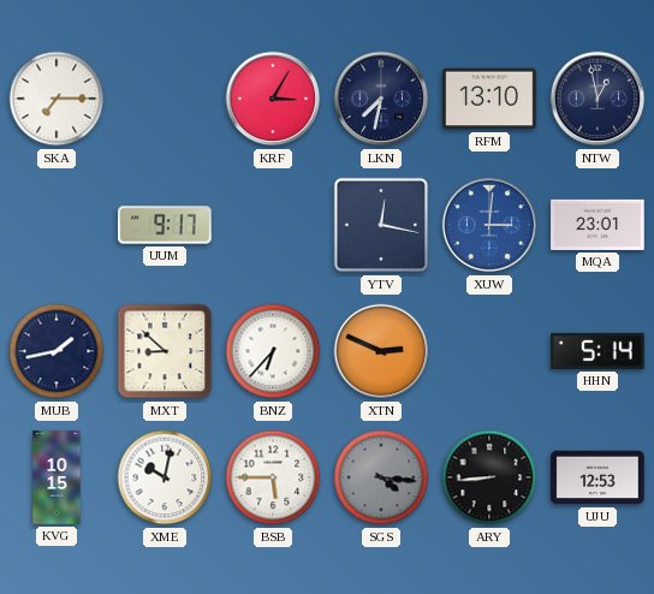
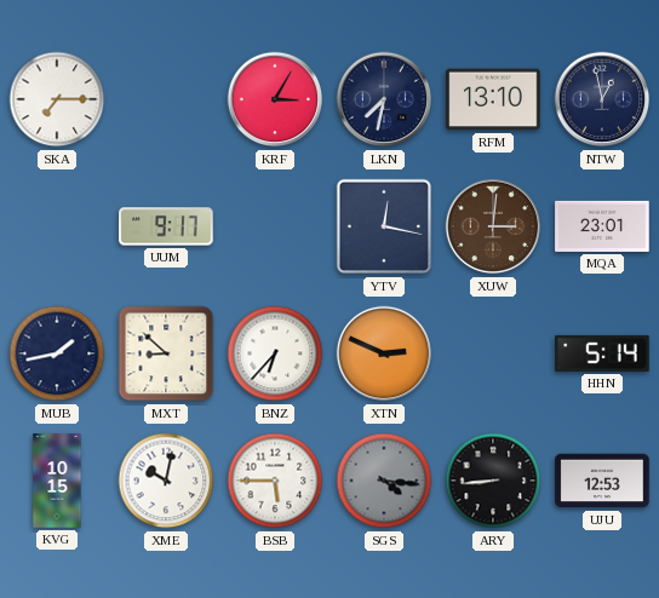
XUW dial: blue -> brown (493, 226)
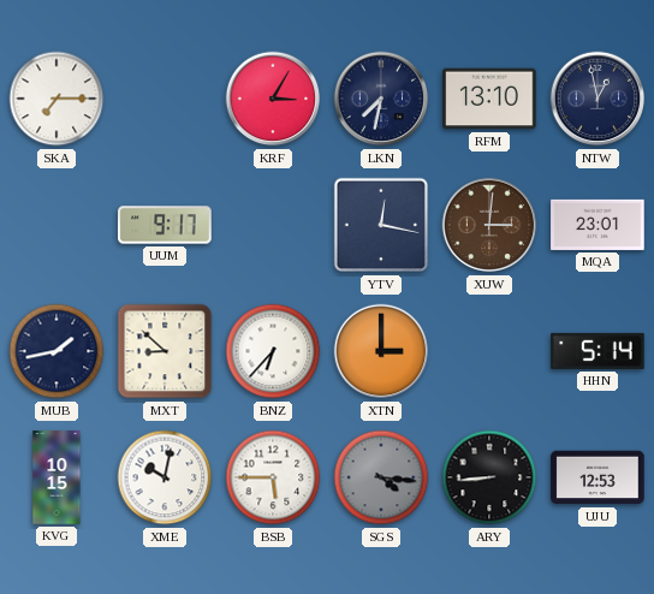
XTN: 2:49 -> 3:00 (381, 351)
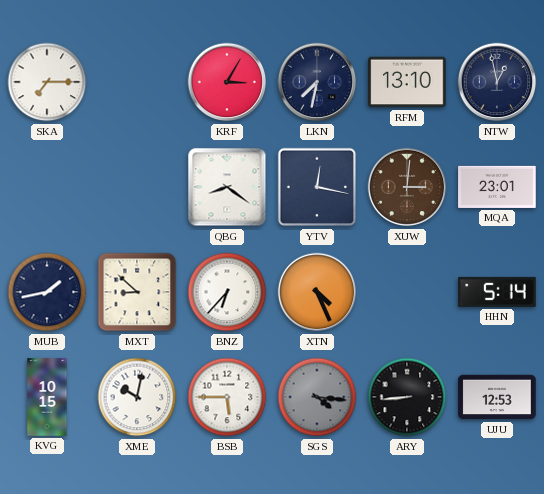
UUM: 9:17 -> none (165, 225)
QBG: none -> 8:21 (227, 187)
XTN: 3:00 -> 4:26 (317, 292)
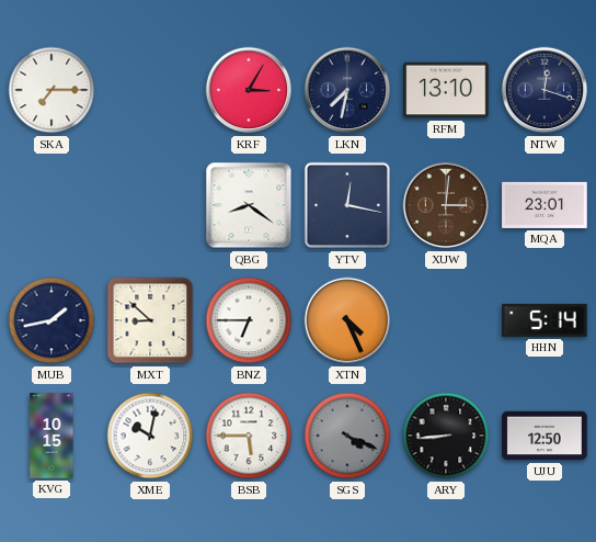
NTW: 12:58 -> 12:18 (545, 90)
BNZ: 6:37 -> 6:45 (249, 320)
SGS: 4:16 -> 4:19 (347, 436)
UJU: 12:53 -> 12:50 (545, 436)
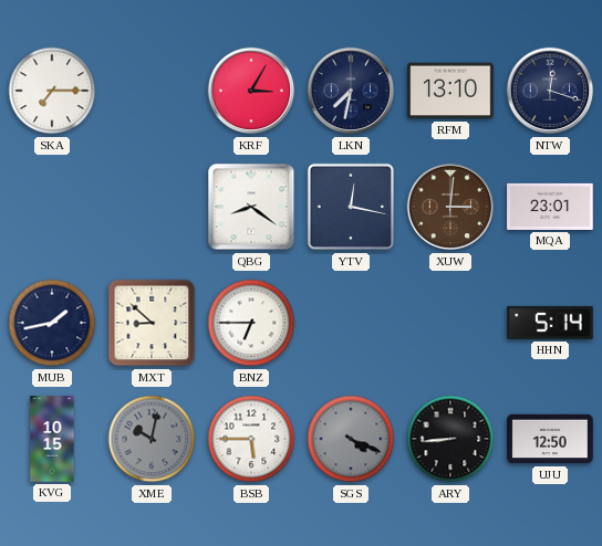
XTN: 4:26 -> none (347, 320)
XME dial: white -> grey (152, 439)
